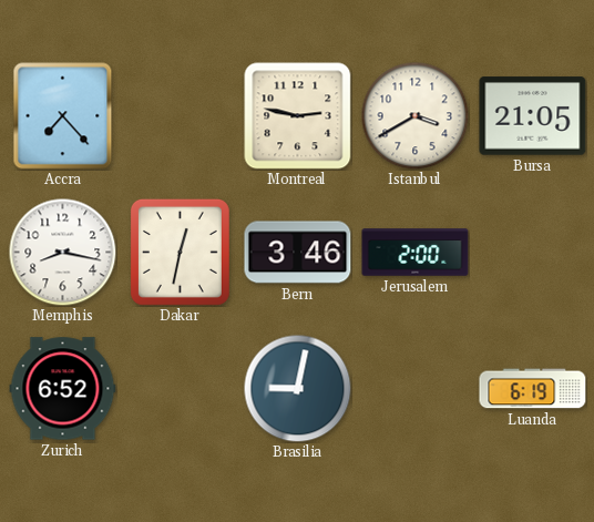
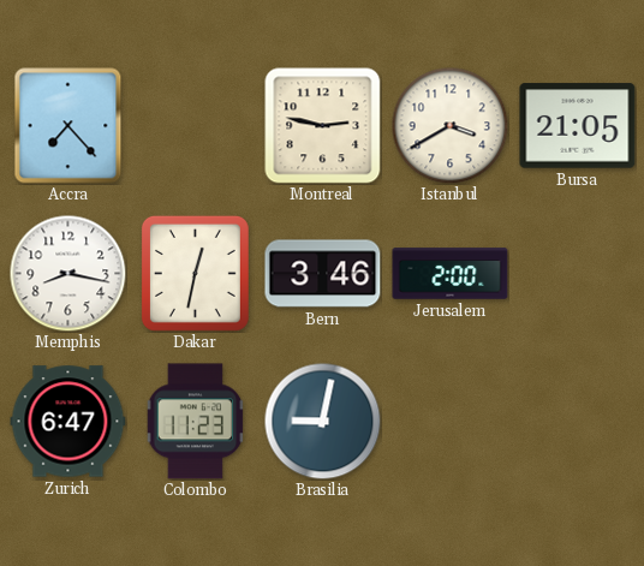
Zurich: 6:52 -> 6:47 (68, 422)
Colombo: none -> 11:23 (196, 422)
Luanda: 6:19 -> none (533, 389)
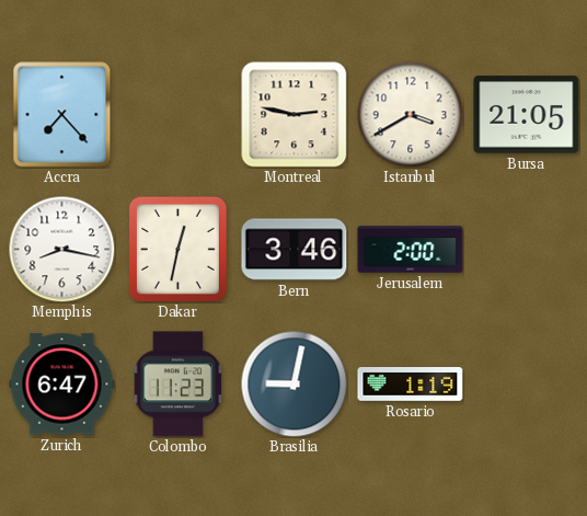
Rosario: none -> 1:19 (411, 385)
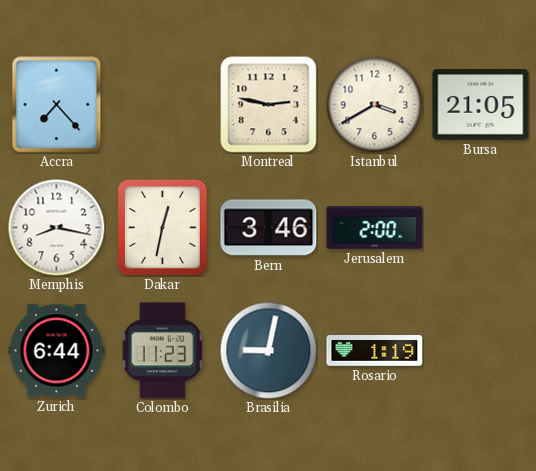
Zurich: 6:47 -> 6:44 (57, 351)
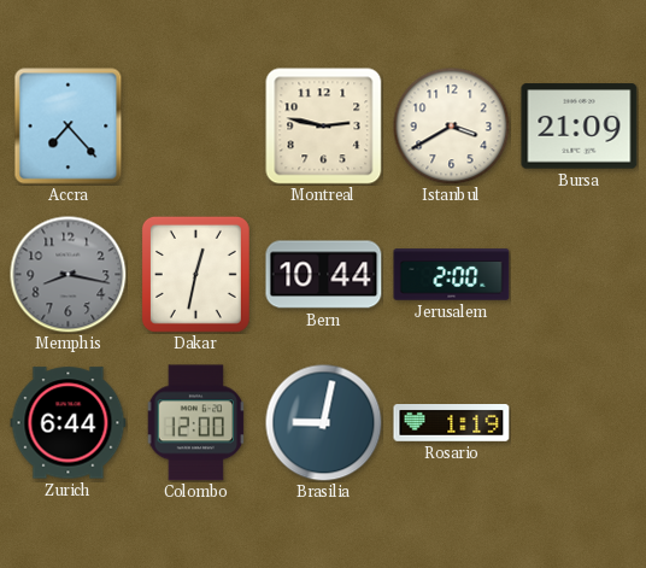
Bursa: 21:05 -> 21:09 (580, 127)
Memphis dial: white -> grey (67, 274)
Bern: 3:46 -> 10:44 (324, 275)
Colombo: 11:23 -> 12:00 (196, 423)
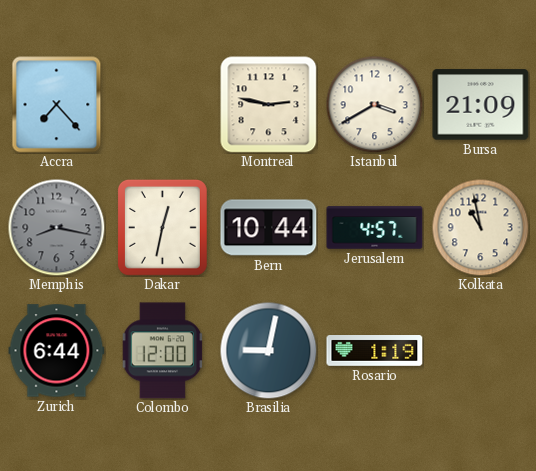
Jerusalem: 2:00 -> 4:57 (375, 228)
Kolkata: none -> 10:58 (480, 227)
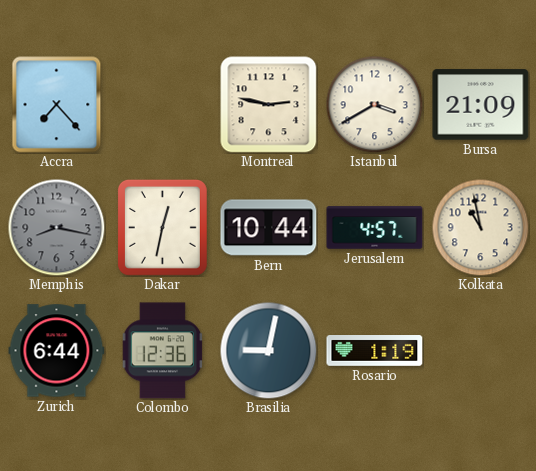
Colombo: 12:00 -> 12:36 (163, 351)
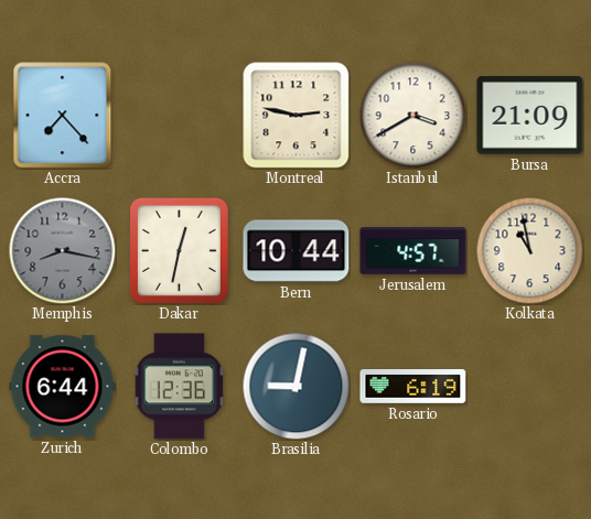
Rosario: 1:19 -> 6:19 (413, 387)
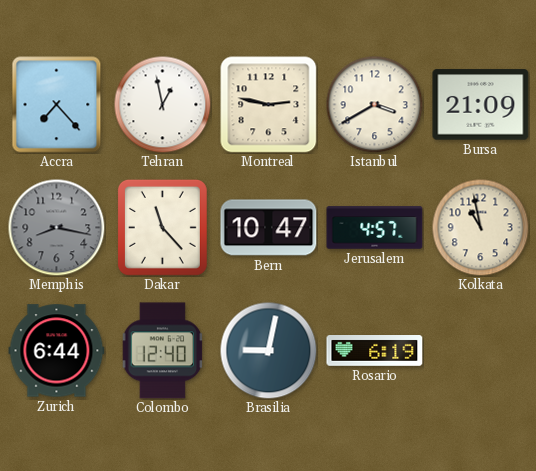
Tehran: none -> 12:58 (162, 104)
Dakar: 12:32 -> 11:23 (162, 227)
Bern: 10:44 -> 10:47 (269, 228)
Colombo: 12:36 -> 12:40 (163, 351)
